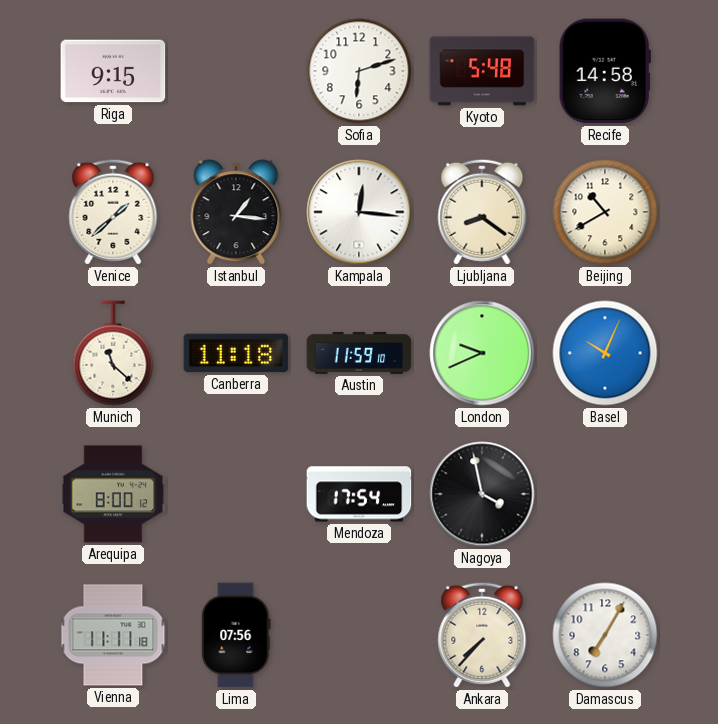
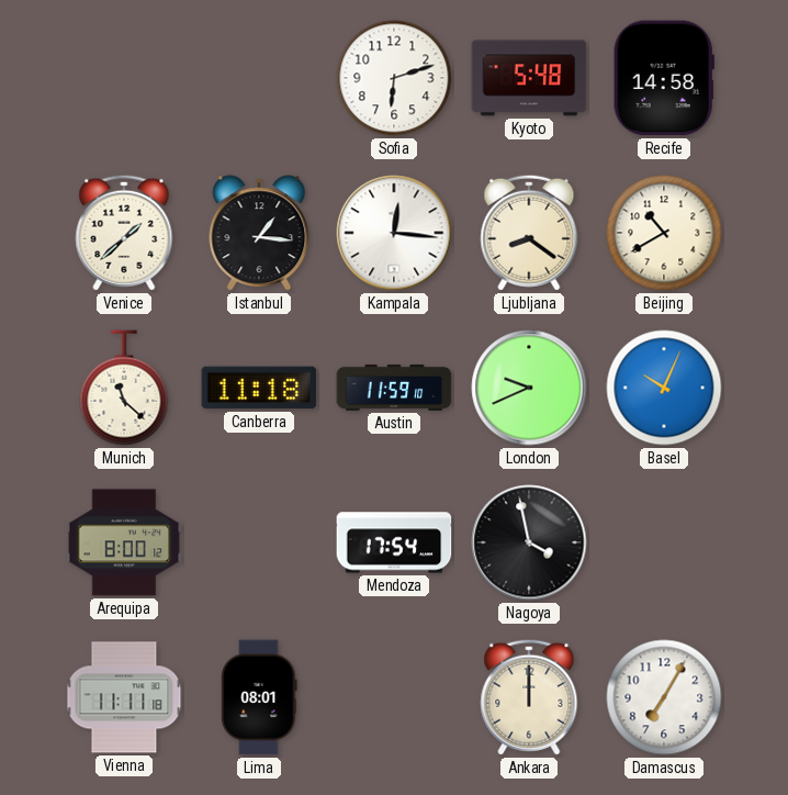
Riga: 9:15 -> none (113, 71)
Lima: 07:56 -> 08:01 (259, 697)
Ankara: 7:37 -> 12:00 (529, 697)
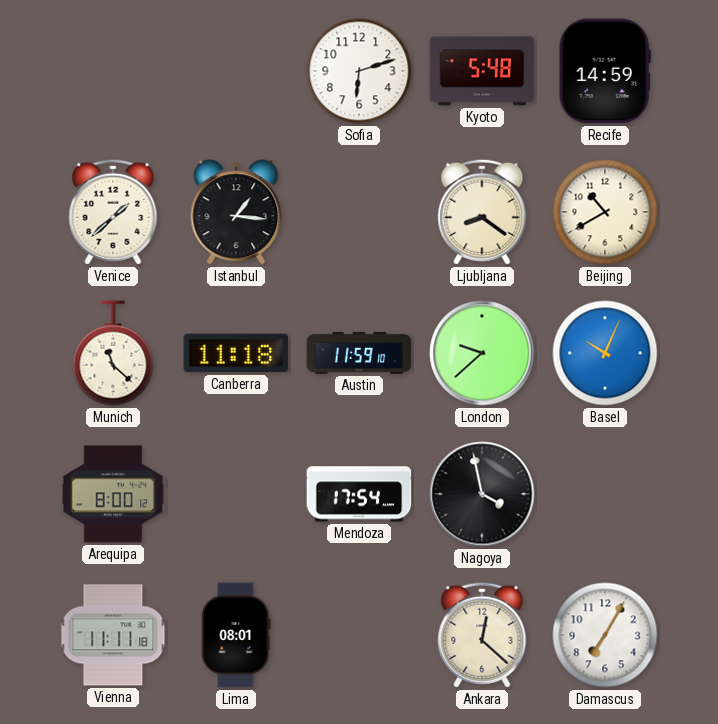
Recife: 14:58 -> 14:59 (605, 71)
Kampala: 12:16 -> none (394, 233)
London: 9:41 -> 9:38 (482, 353)
Ankara: 12:00 -> 12:22 (482, 635)
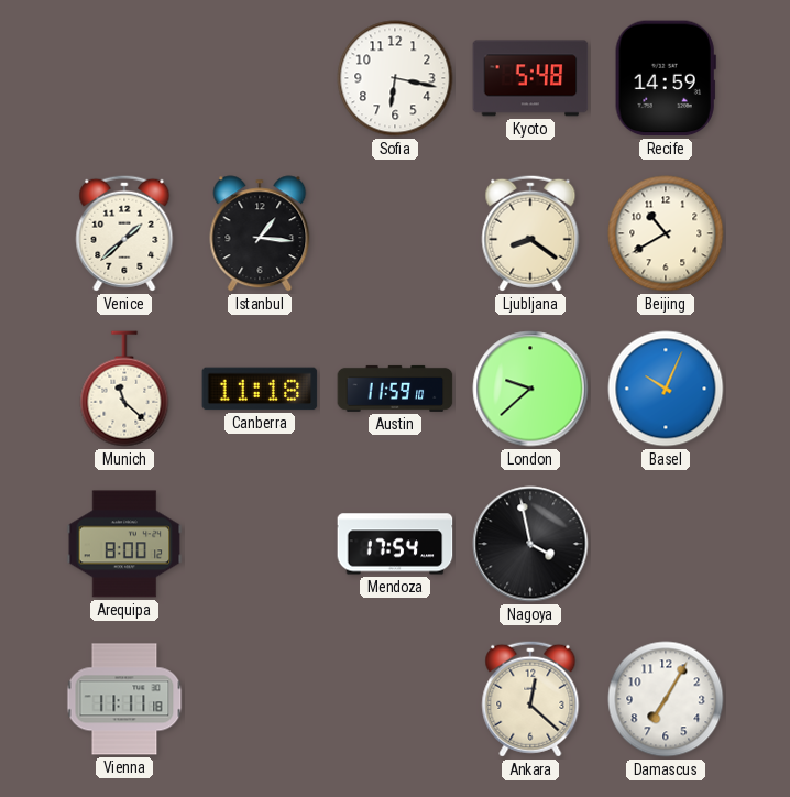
Sofia: 6:12 -> 6:17 (395, 78)
Lima: 08:01 -> none (236, 635)
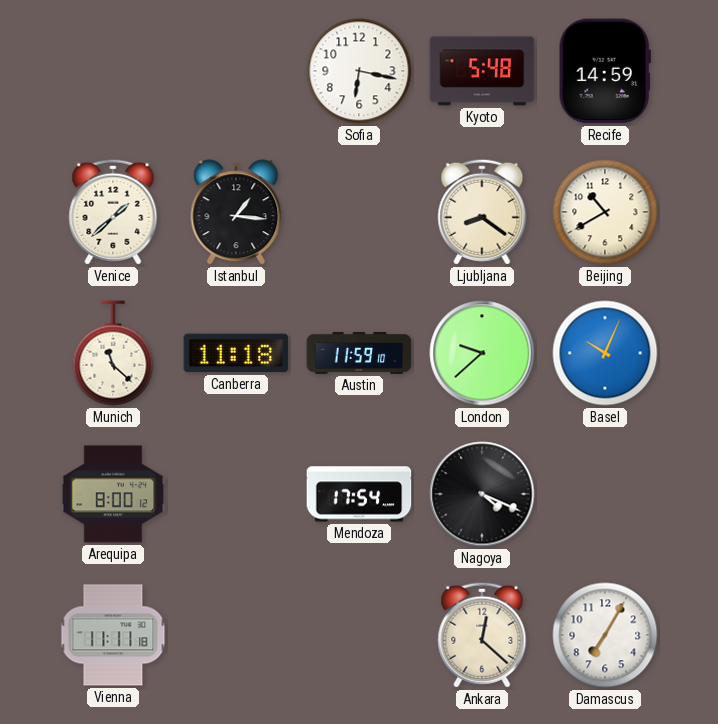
Nagoya: 3:58 -> 4:19 (482, 494)
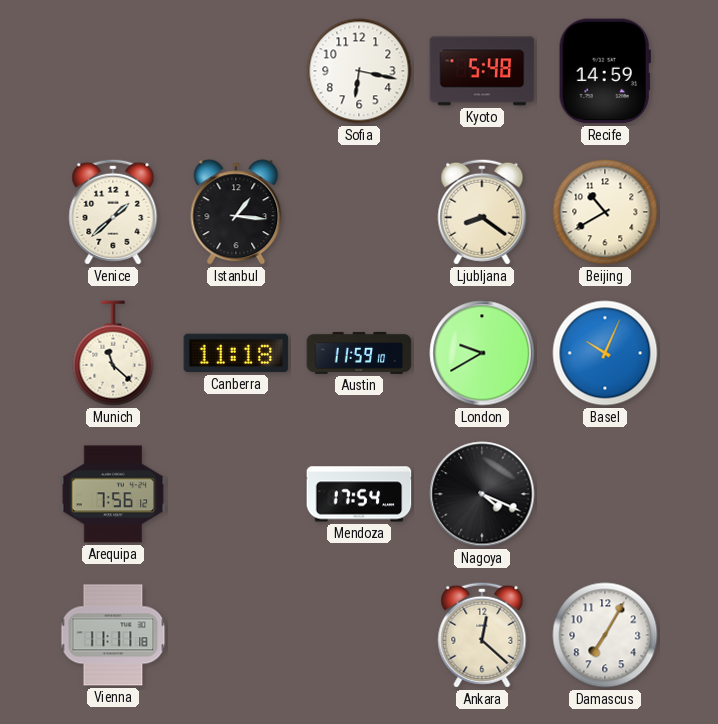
London: 9:38 -> 9:40 (482, 353)
Arequipa: 8:00 -> 7:56 (113, 494)
